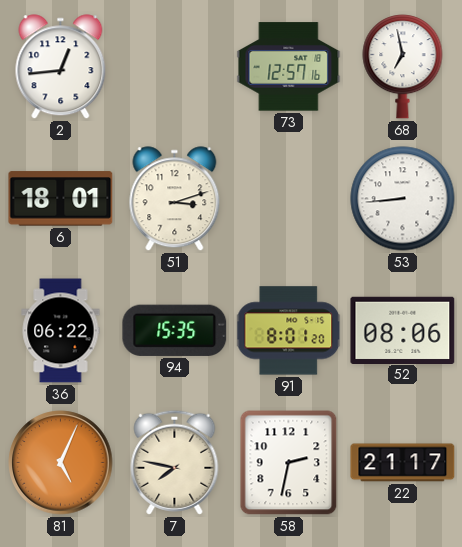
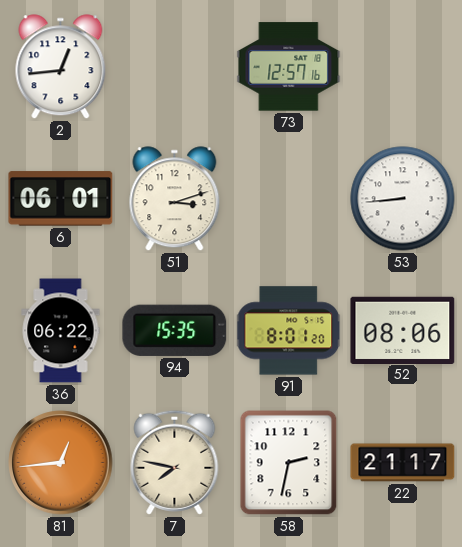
68: 6:58 -> none (403, 67)
6: 18:01 -> 06:01 (61, 199)
81: 5:04 -> 12:44 (61, 463)
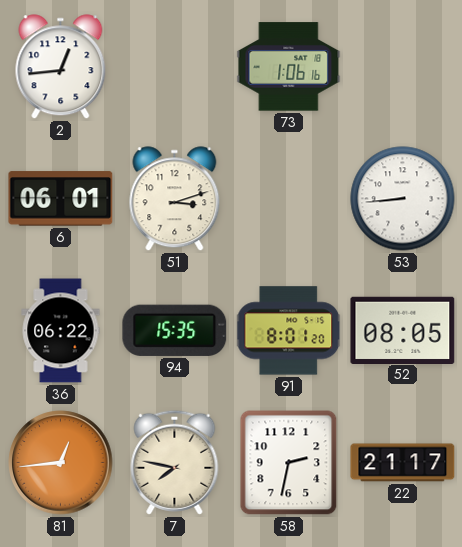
73: 12:57 -> 1:06 (289, 67)
52: 08:06 -> 08:05 (403, 330)
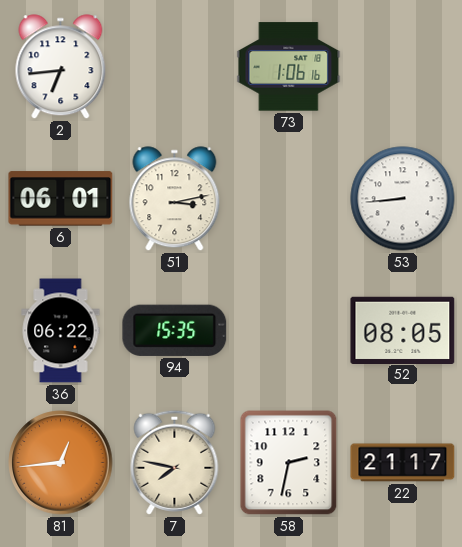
2: 12:44 -> 6:44 (61, 67)
51: 3:12 -> 3:13 (175, 199)
91: 8:01 -> none (289, 331)
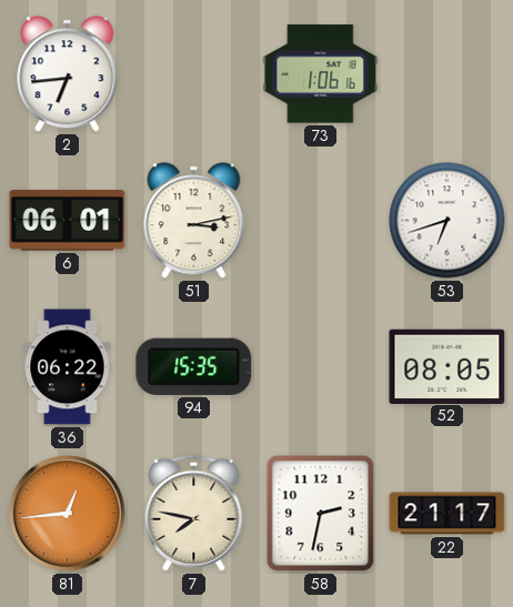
53: 8:44 -> 6:42 (447, 221)
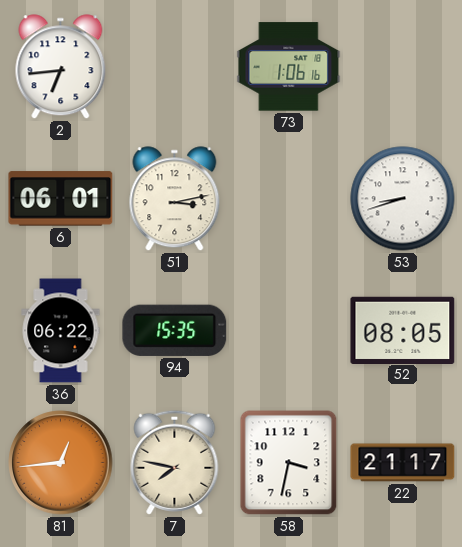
53: 6:42 -> 8:42 (403, 199)
58: 2:32 -> 3:32 (289, 463)
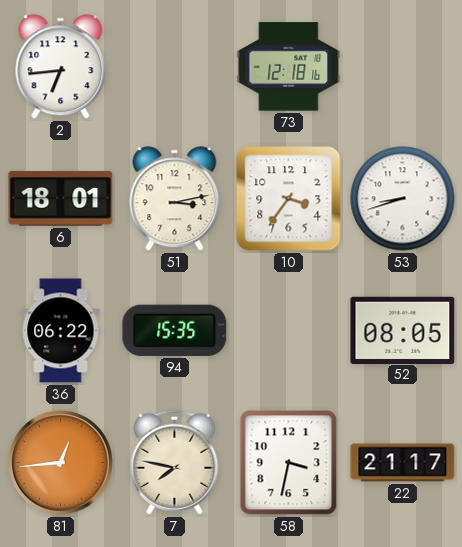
73: 1:06 -> 12:18 (289, 67)
6: 06:01 -> 18:01 (61, 199)
10: none -> 3:36 (289, 199)
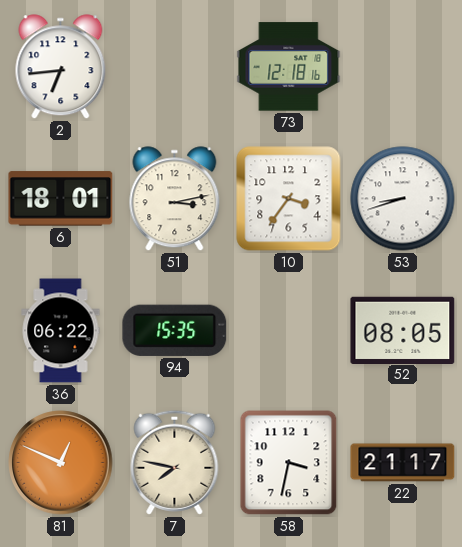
81: 12:44 -> 12:49 (61, 463)
